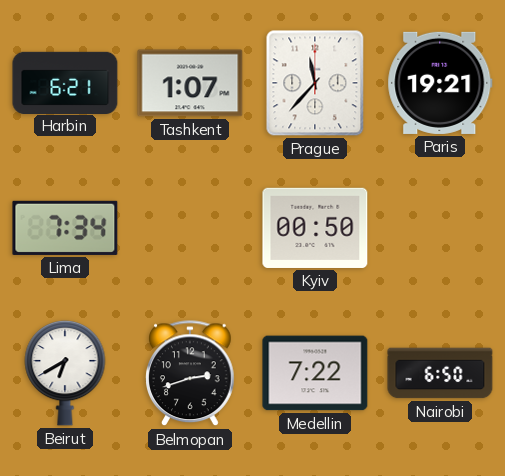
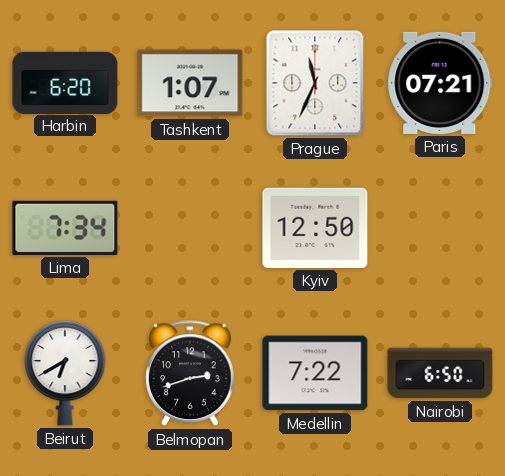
Harbin: 6:21 -> 6:20 (65, 82)
Prague: 11:37 -> 11:34 (315, 83)
Paris: 19:21 -> 07:21 (440, 83)
Kyiv: 00:50 -> 12:50 (315, 228)
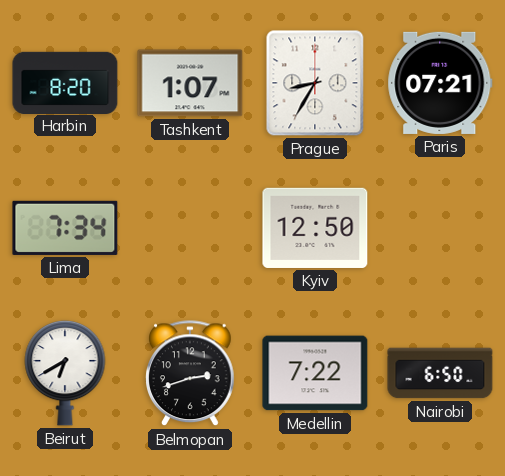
Harbin: 6:20 -> 8:20 (65, 82)
Prague: 11:34 -> 8:35 (315, 83)
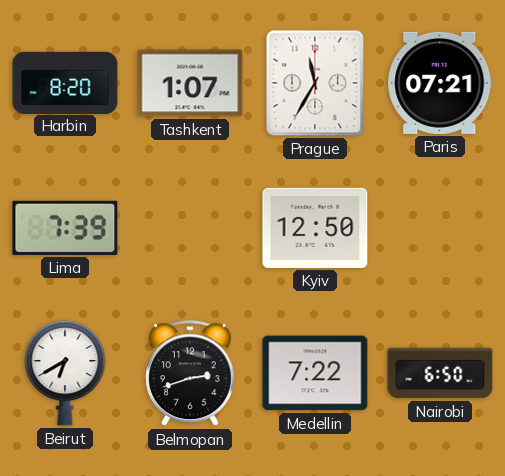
Prague: 8:35 -> 11:35 (315, 83)
Lima: 7:34 -> 7:39 (65, 228)
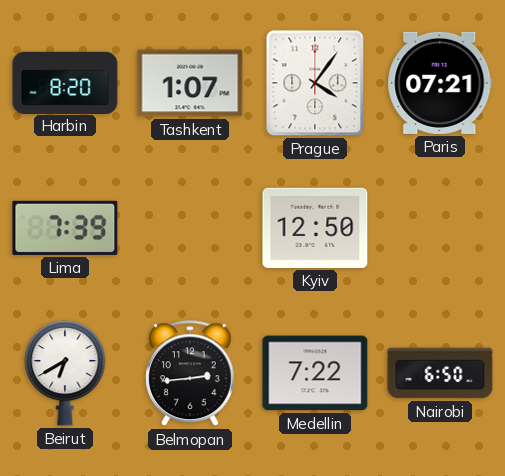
Prague: 11:35 -> 4:06 (315, 83)
Belmopan: 2:42 -> 2:44 (191, 374)
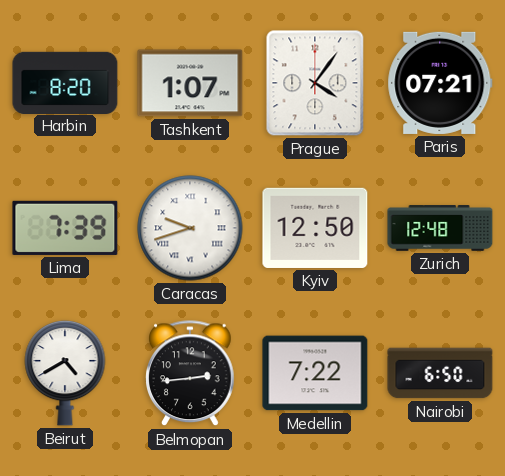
Caracas: none -> 9:42 (190, 228)
Zurich: none -> 12:48 (440, 228)
Beirut: 6:40 -> 4:40 (65, 373)
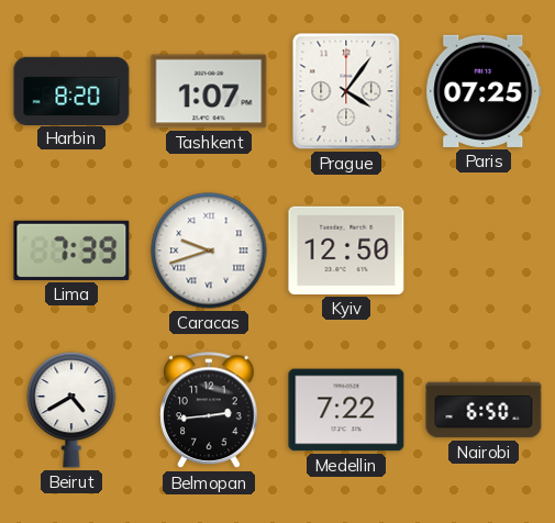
Paris: 07:21 -> 07:25 (484, 91)
Zurich: 12:48 -> none (440, 228)
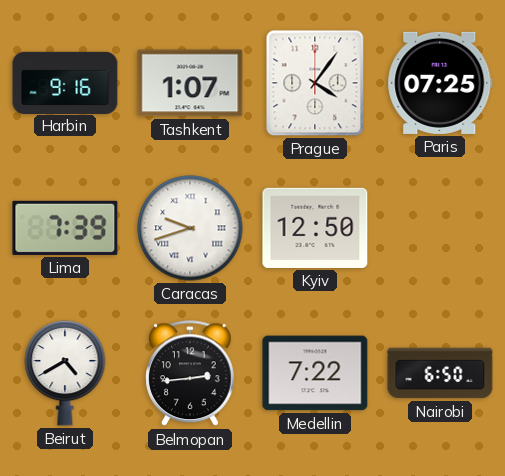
Harbin: 8:20 -> 9:16 (65, 82)
